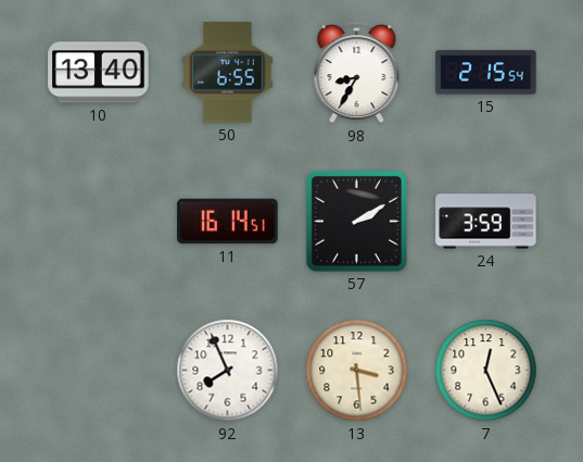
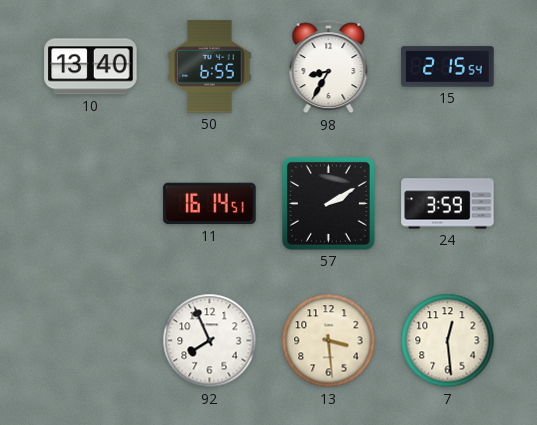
7: 12:26 -> 12:29 (448, 341)
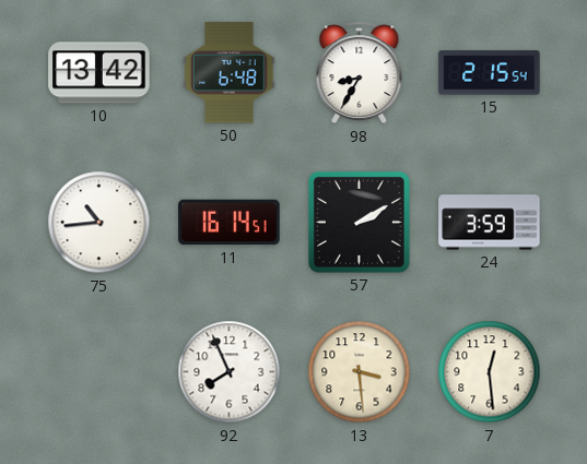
10: 13:40 -> 13:42 (99, 73)
50: 6:55 -> 6:48 (230, 73)
75: none -> 10:44 (99, 223)
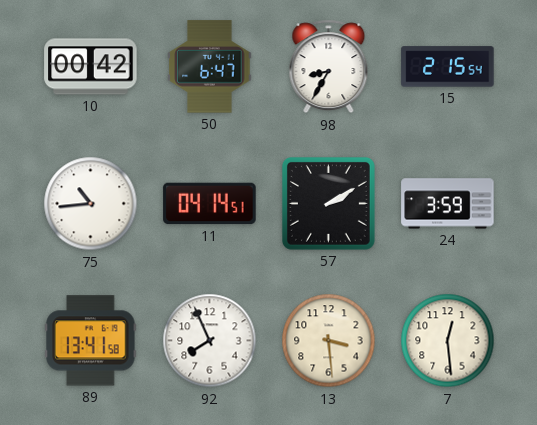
10: 13:42 -> 00:42 (91, 67)
50: 6:48 -> 6:47 (210, 67)
11: 16:14 -> 04:14 (210, 204)
89: none -> 13:41 (91, 341)
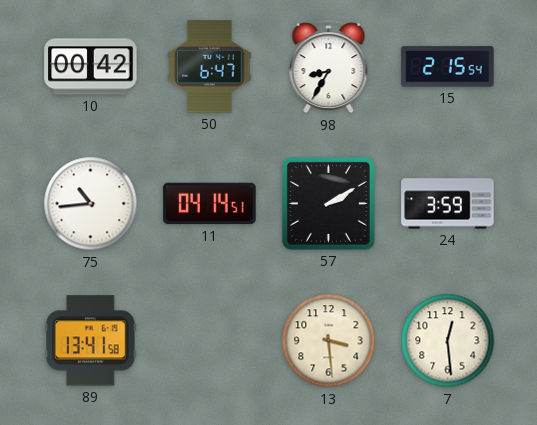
92: 7:56 -> none (210, 341)
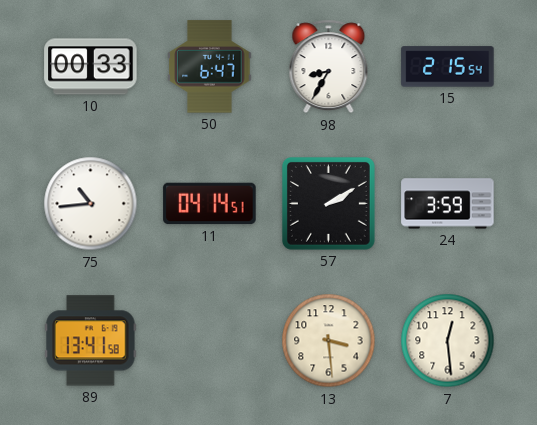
10: 00:42 -> 00:33 (91, 67)
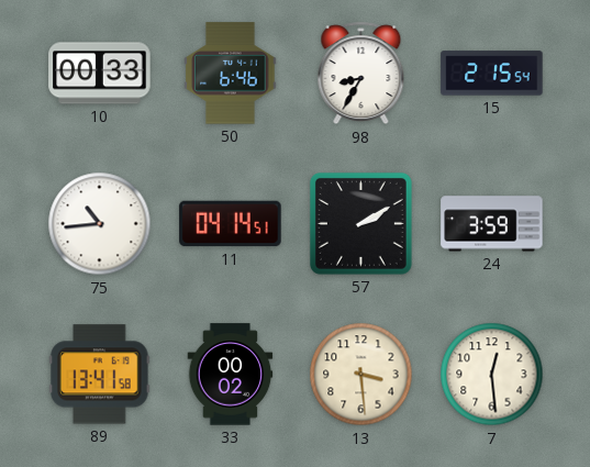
50: 6:47 -> 6:46 (231, 74)
33: none -> 00:02 (231, 375)
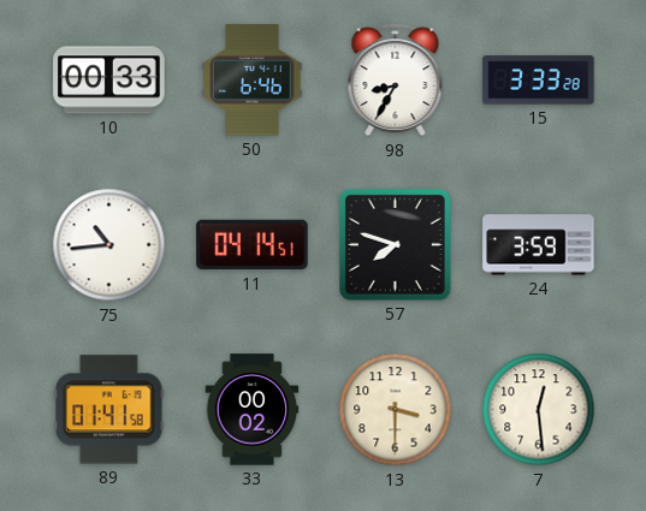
15: 2:15 -> 3:33 (539, 81)
57: 2:10 -> 7:48 (395, 244)
89: 13:41 -> 01:41 (109, 410)
13: 3:29 -> 3:30 (396, 410)
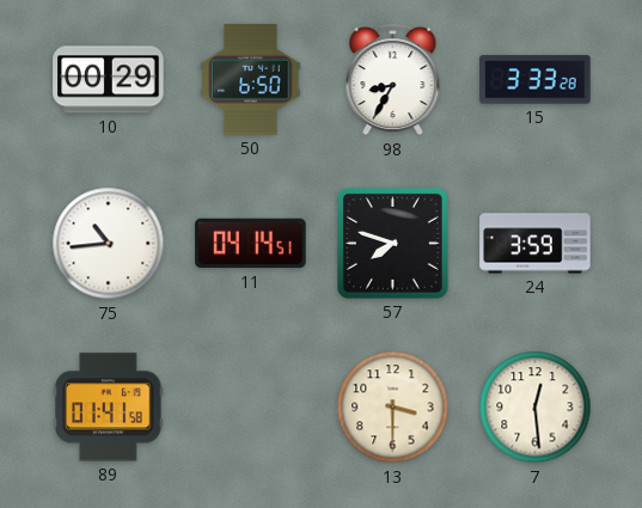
10: 00:33 -> 00:29 (109, 80)
50: 6:46 -> 6:50 (251, 80)
33: 00:02 -> none (253, 410)
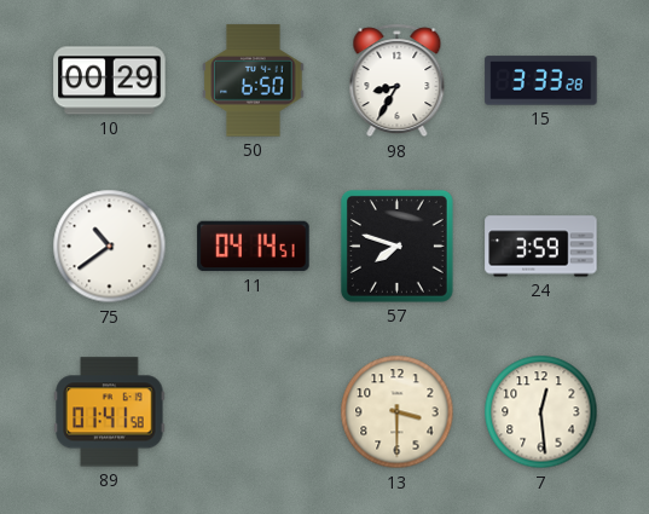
75: 10:44 -> 10:39 (110, 247)
